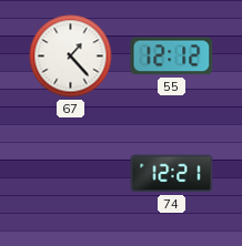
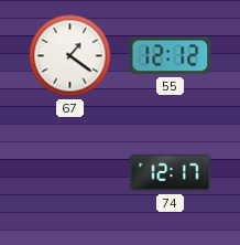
67: 1:23 -> 1:21 (70, 56)
74: 12:21 -> 12:17 (171, 173)
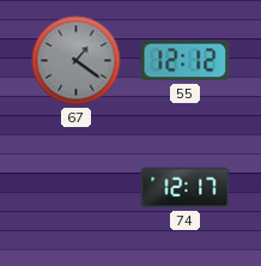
67 dial: white -> grey (77, 61)
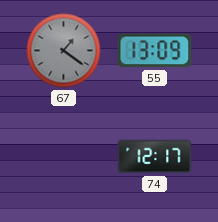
55: 12:12 -> 13:09 (155, 51)
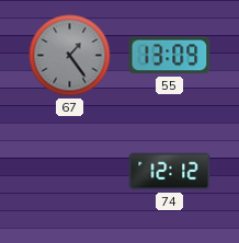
67: 1:21 -> 1:24 (70, 56)
74: 12:17 -> 12:12 (170, 172)
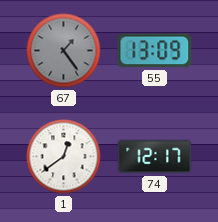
1: none -> 12:39 (64, 157)
74: 12:12 -> 12:17 (155, 157)
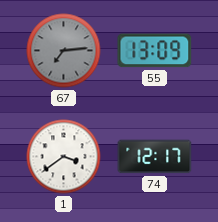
67: 1:24 -> 7:14 (64, 51)
1: 12:39 -> 3:39 (64, 157)
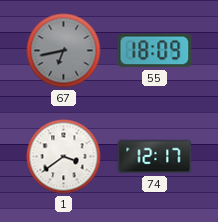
67: 7:14 -> 6:43 (64, 51)
55: 13:09 -> 18:09 (155, 51)
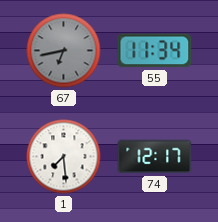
55: 18:09 -> 11:34 (155, 51)
1: 3:39 -> 7:29 (64, 157)
